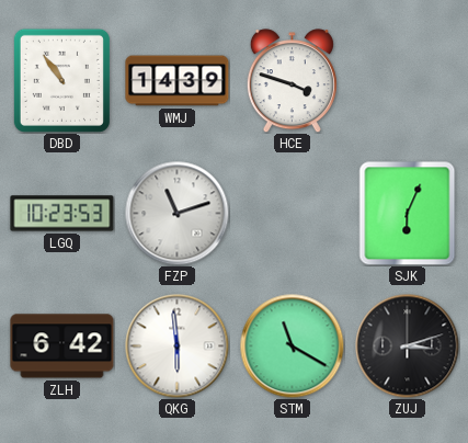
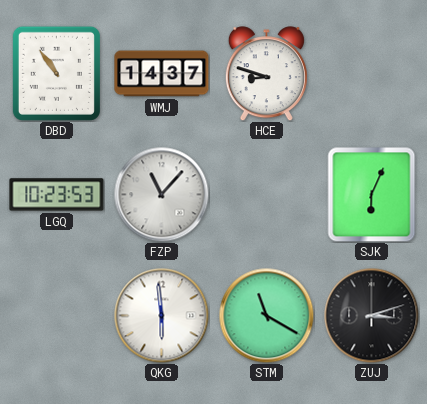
WMJ: 14:39 -> 14:37 (162, 74)
HCE: 3:48 -> 8:48 (266, 74)
FZP: 11:12 -> 11:07 (161, 194)
ZLH: 6:42 -> none (62, 347)
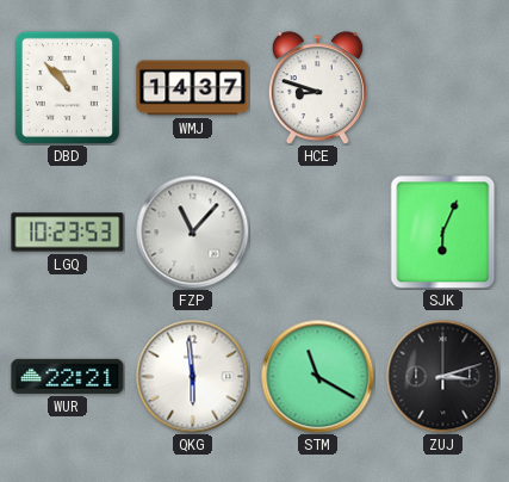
DBD: 10:54 -> 10:53 (67, 87)
WUR: none -> 22:21 (68, 376)
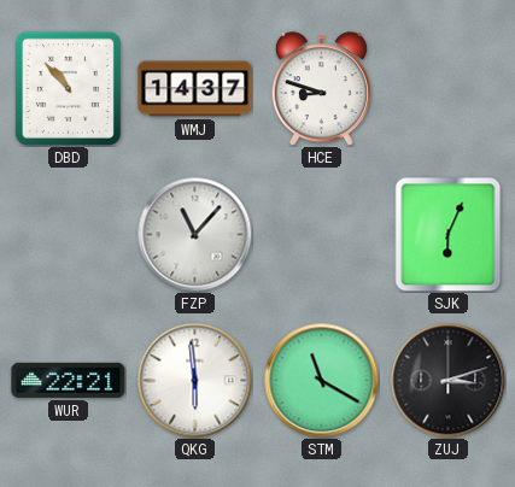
LGQ: 10:23 -> none (68, 233)
